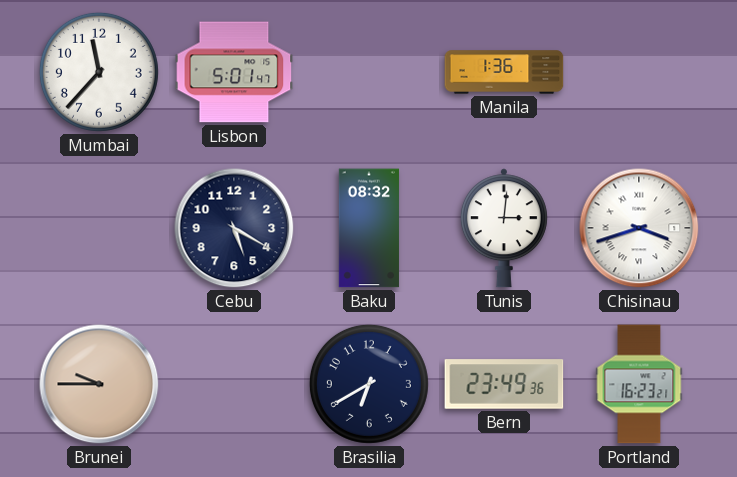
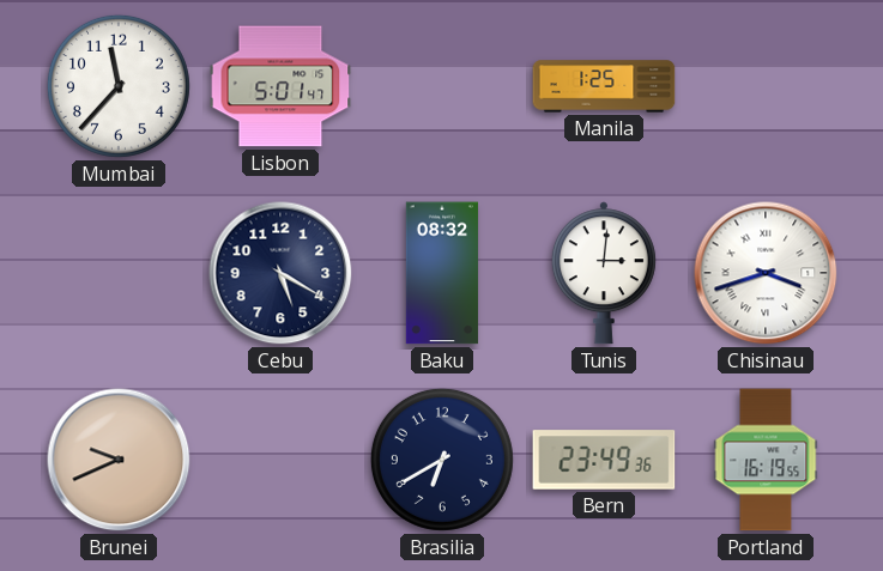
Manila: 1:36 -> 1:25 (604, 86)
Brunei: 9:45 -> 9:41 (119, 460)
Portland: 16:23 -> 16:19 (766, 460)
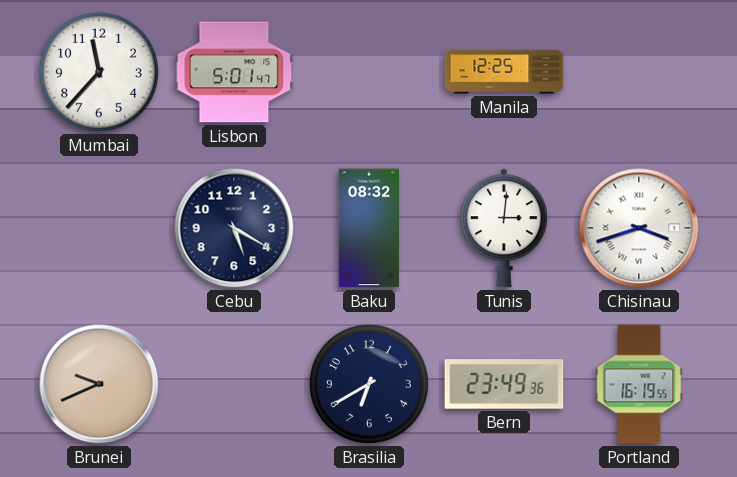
Manila: 1:25 -> 12:25 (504, 72)
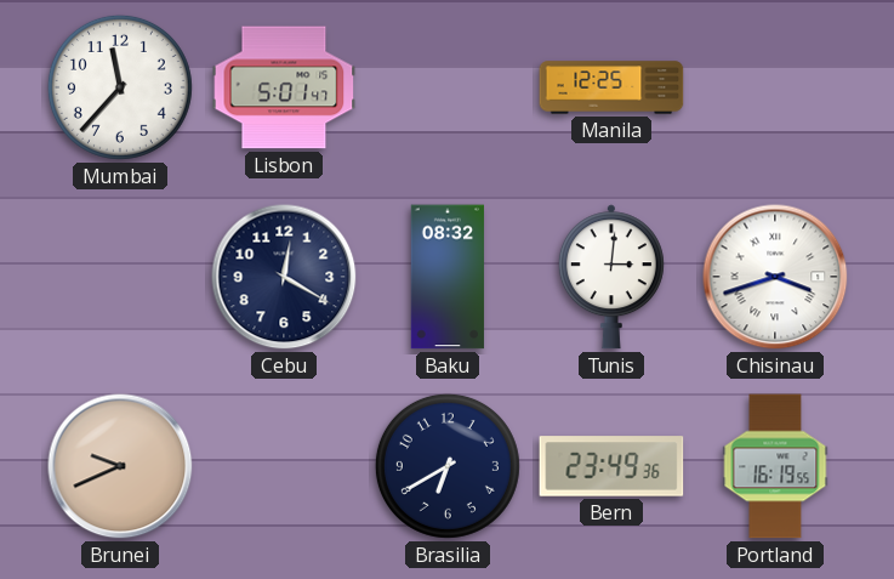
Cebu: 5:20 -> 12:20 (284, 277)
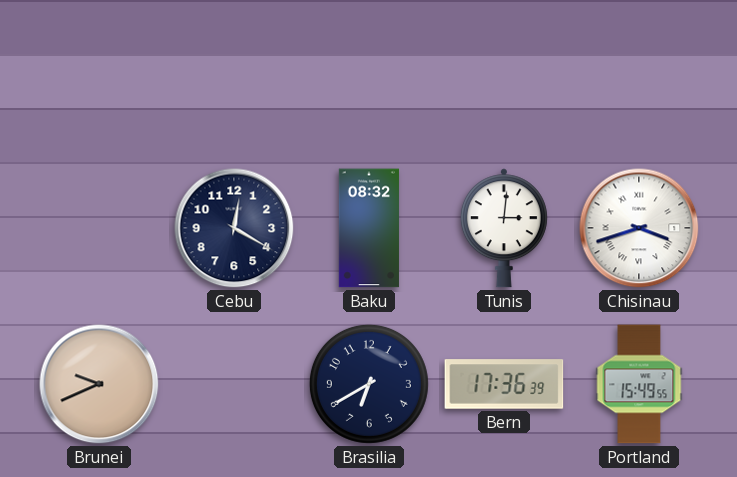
Mumbai: 11:37 -> none (120, 87)
Lisbon: 5:01 -> none (284, 87)
Manila: 12:25 -> none (611, 87)
Bern: 23:49 -> 17:36 (504, 384)
Portland: 16:19 -> 15:49 (639, 384)
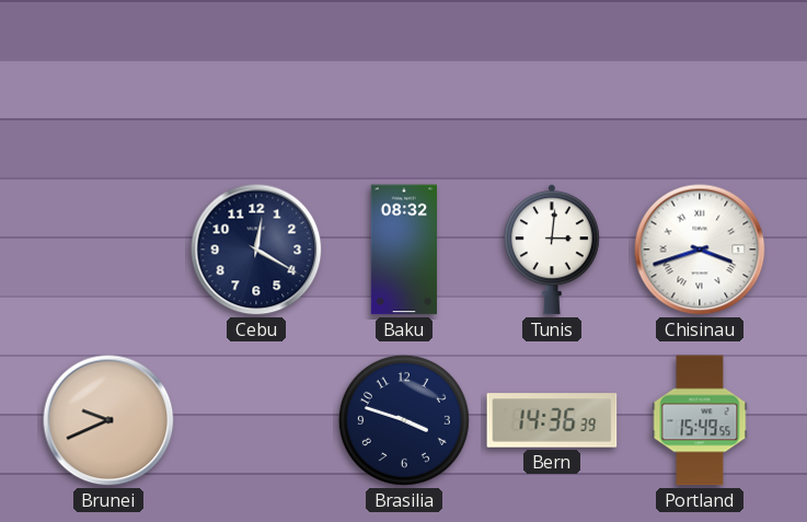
Brasilia: 6:40 -> 3:48 (404, 420)
Bern: 17:36 -> 14:36 (552, 420)
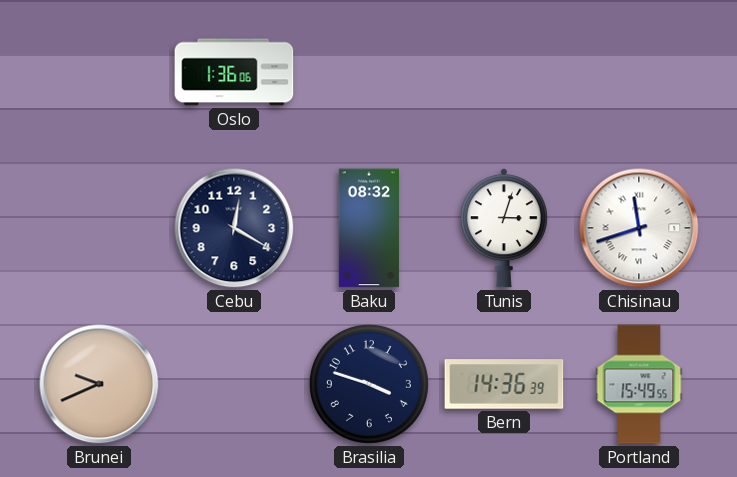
Oslo: none -> 1:36 (234, 72)
Tunis: 3:01 -> 3:03 (504, 228)
Chisinau: 3:42 -> 11:42 (639, 228)
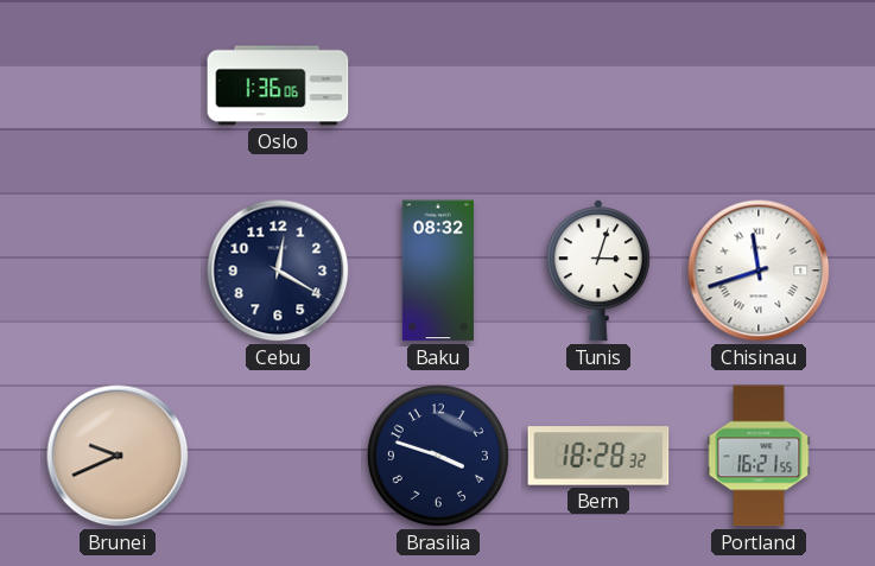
Bern: 14:36 -> 18:28 (598, 456)
Portland: 15:49 -> 16:21 (759, 456)
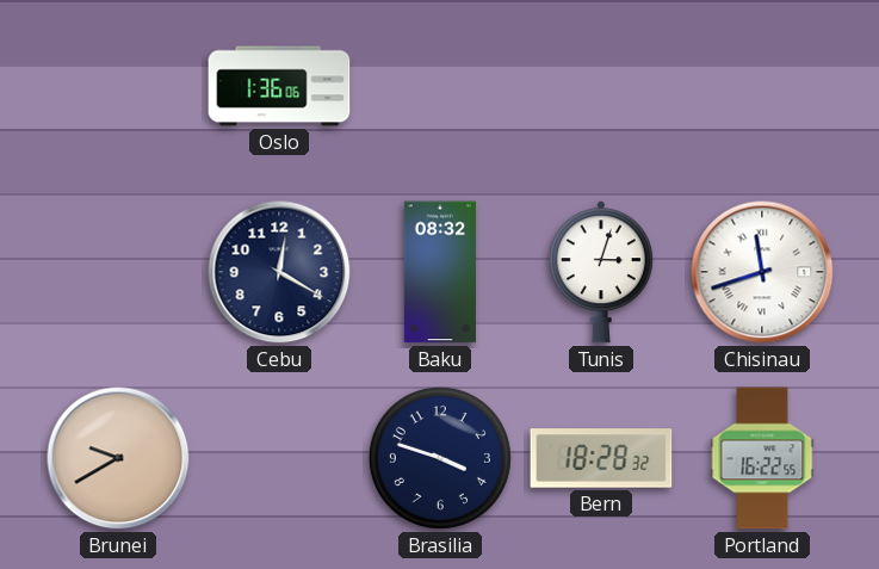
Brunei: 9:41 -> 9:40 (118, 458)
Portland: 16:21 -> 16:22 (762, 458)
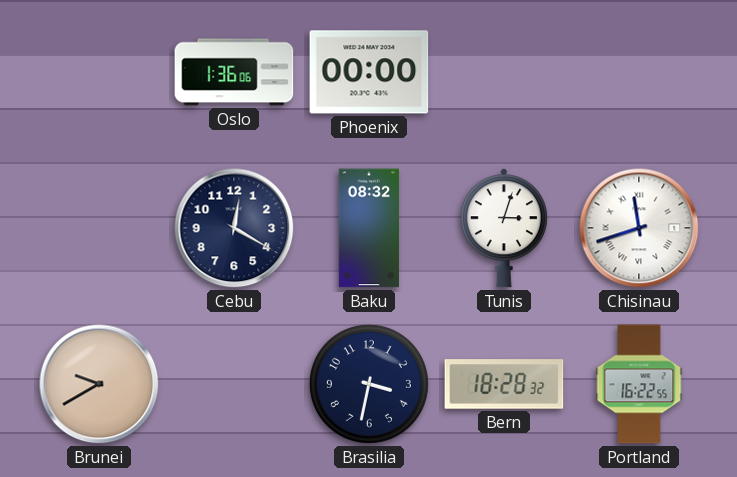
Phoenix: none -> 00:00 (369, 72)
Brasilia: 3:48 -> 3:32 (369, 384)
